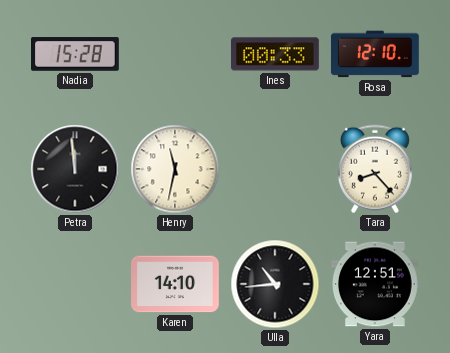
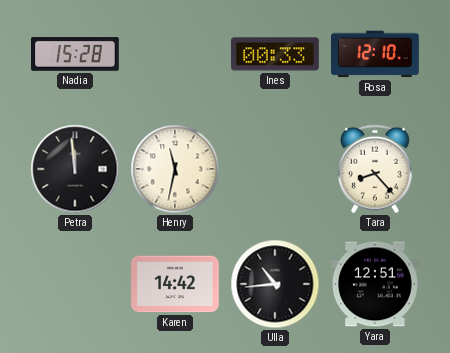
Karen: 14:10 -> 14:42 (176, 284)
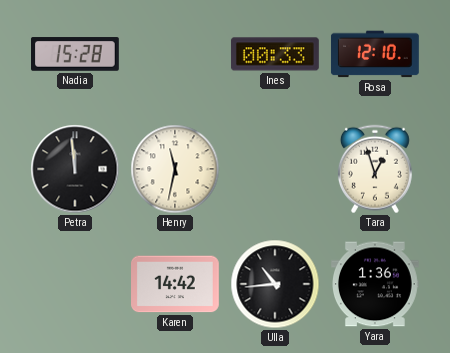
Tara: 8:23 -> 12:57 (375, 169)
Yara: 12:51 -> 1:36 (376, 284)
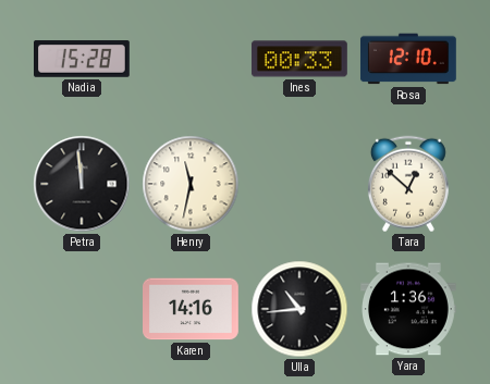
Tara: 12:57 -> 12:52 (408, 184)
Karen: 14:42 -> 14:16 (192, 309)
